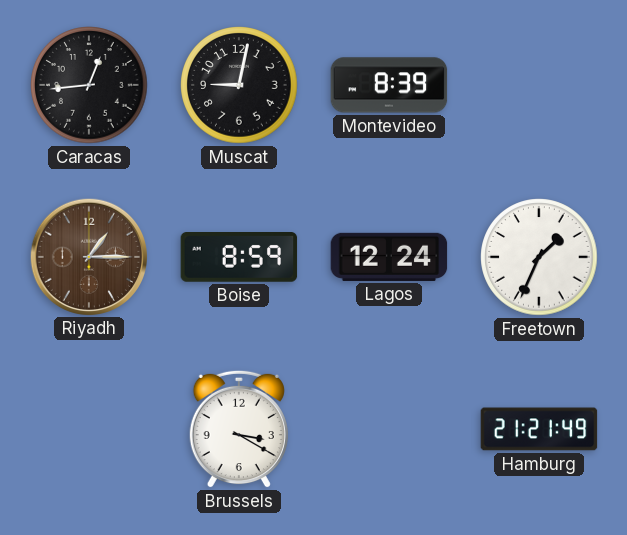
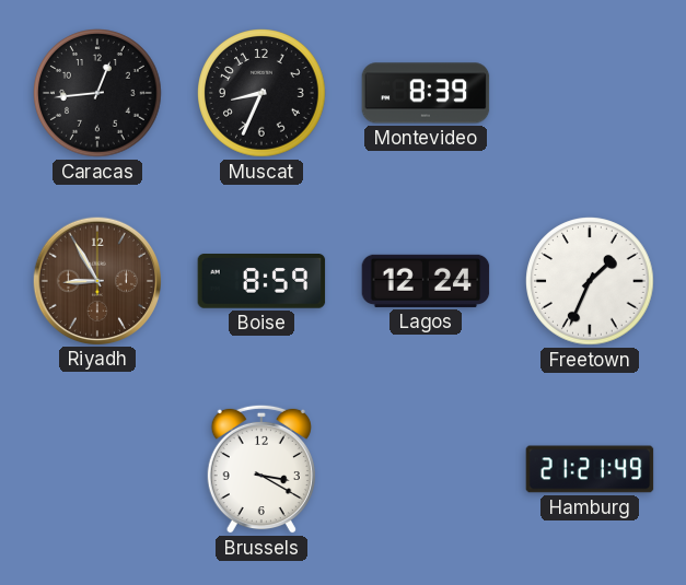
Muscat: 9:02 -> 8:34 (261, 93)
Riyadh: 1:15 -> 8:55 (96, 280)
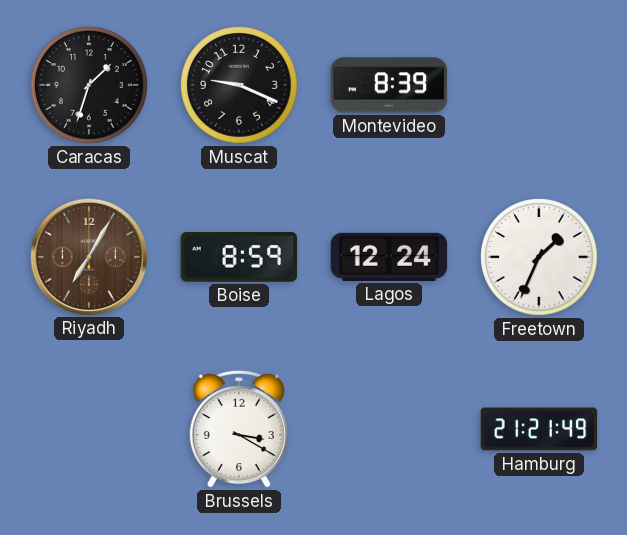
Caracas: 12:44 -> 1:33 (89, 85)
Muscat: 8:34 -> 9:19 (239, 85)
Riyadh: 8:55 -> 7:05 (88, 256)
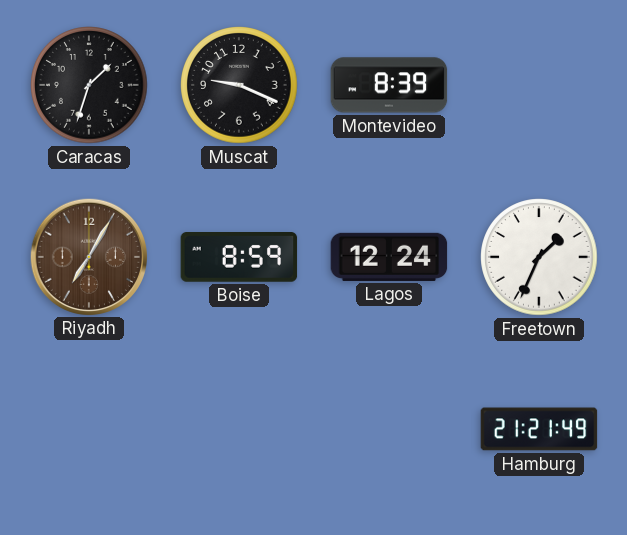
Brussels: 3:20 -> none (239, 429)
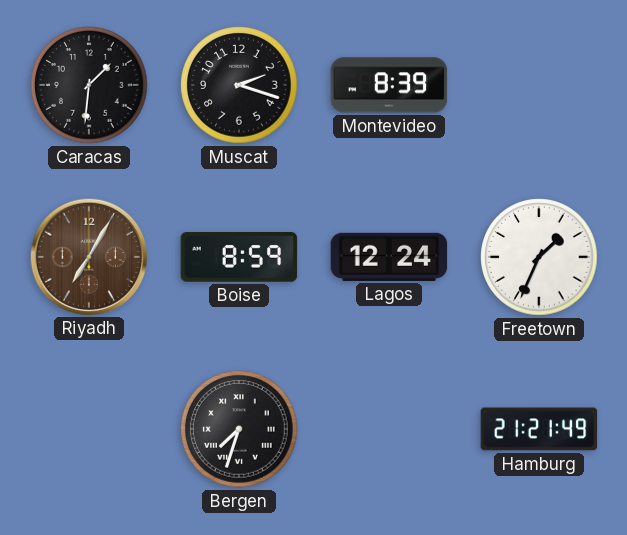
Caracas: 1:33 -> 1:31 (89, 85)
Muscat: 9:19 -> 2:18 (239, 85)
Bergen: none -> 7:33 (239, 429)
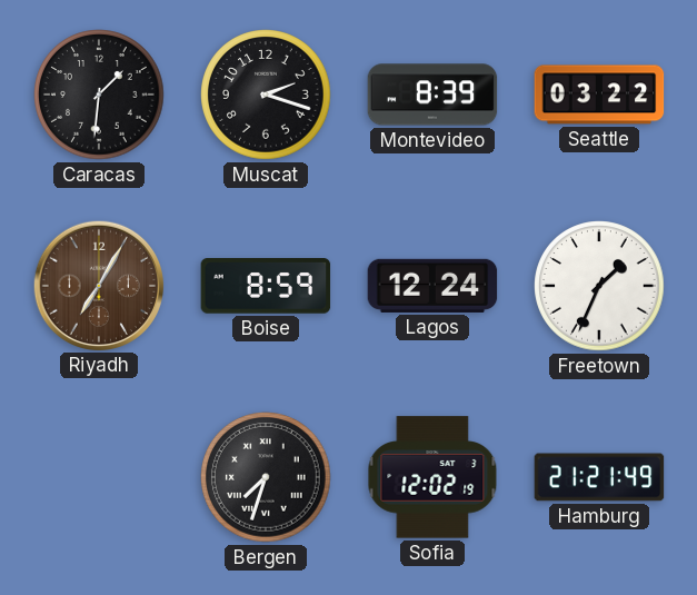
Seattle: none -> 03:22 (599, 95)
Sofia: none -> 12:02 (432, 477)
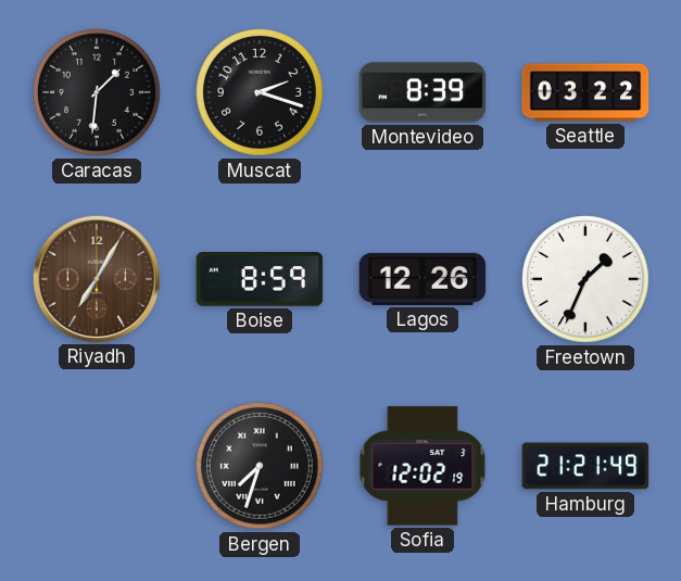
Lagos: 12:24 -> 12:26 (423, 279)
